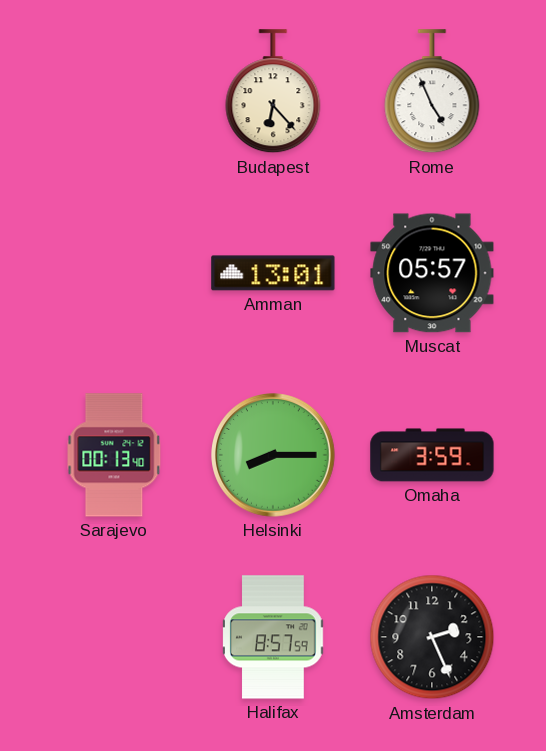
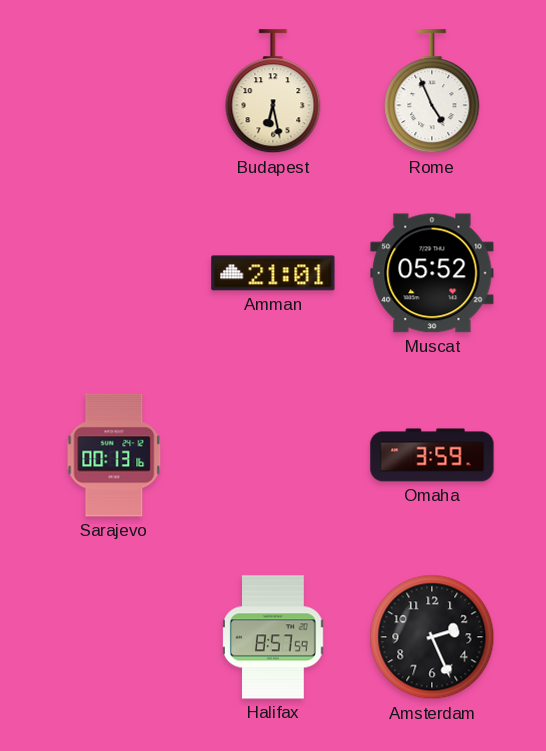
Budapest: 6:23 -> 6:28 (273, 92)
Amman: 13:01 -> 21:01 (273, 273)
Muscat: 05:57 -> 05:52 (432, 273)
Sarajevo: 00:13:40 -> 00:13:16 (114, 455)
Helsinki: 8:15 -> none (274, 456)
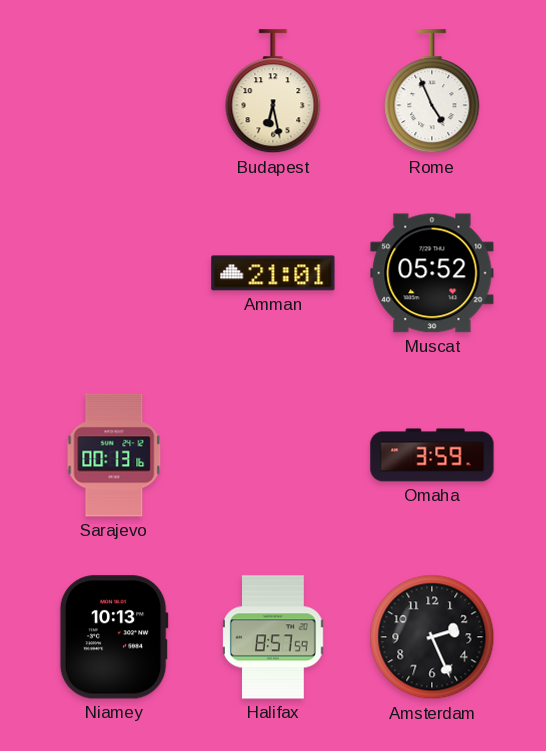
Niamey: none -> 10:13 (114, 637)
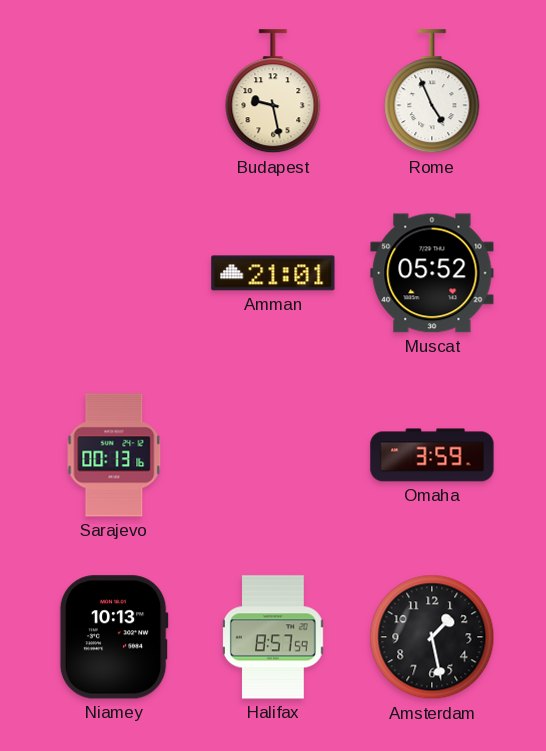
Budapest: 6:28 -> 9:28 (273, 92)
Amsterdam: 2:26 -> 1:28 (432, 637)
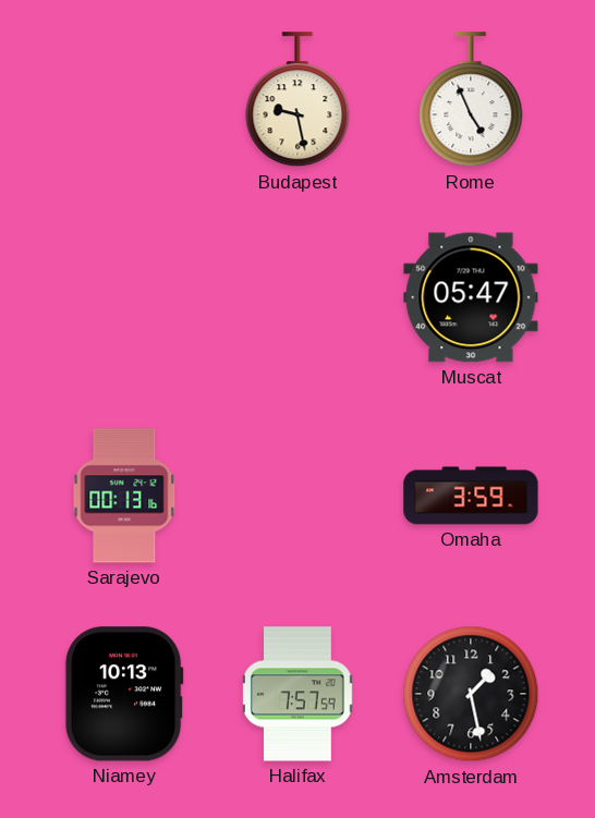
Amman: 21:01 -> none (273, 273)
Muscat: 05:52 -> 05:47 (471, 297)
Halifax: 8:57 -> 7:57 (297, 694)
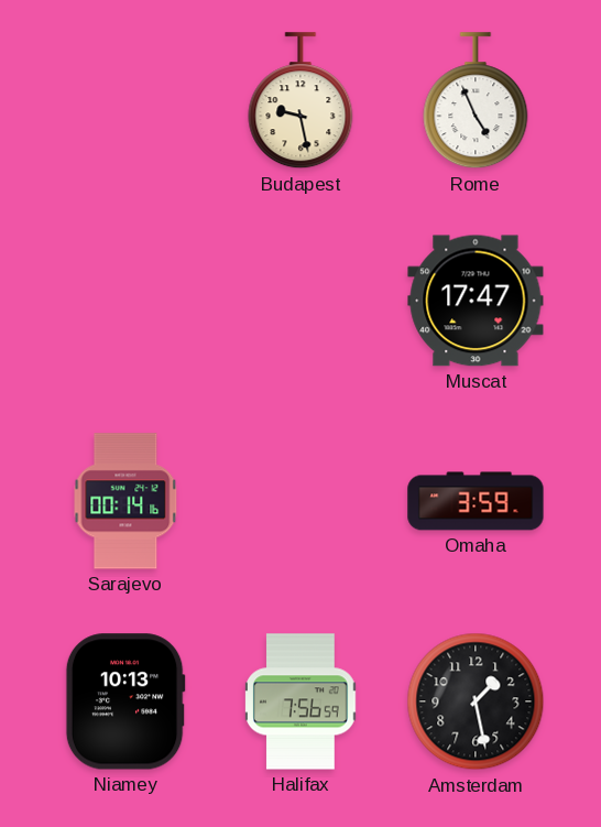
Muscat: 05:47 -> 17:47 (476, 301)
Sarajevo: 00:13 -> 00:14 (125, 501)
Halifax: 7:57 -> 7:56 (300, 701)
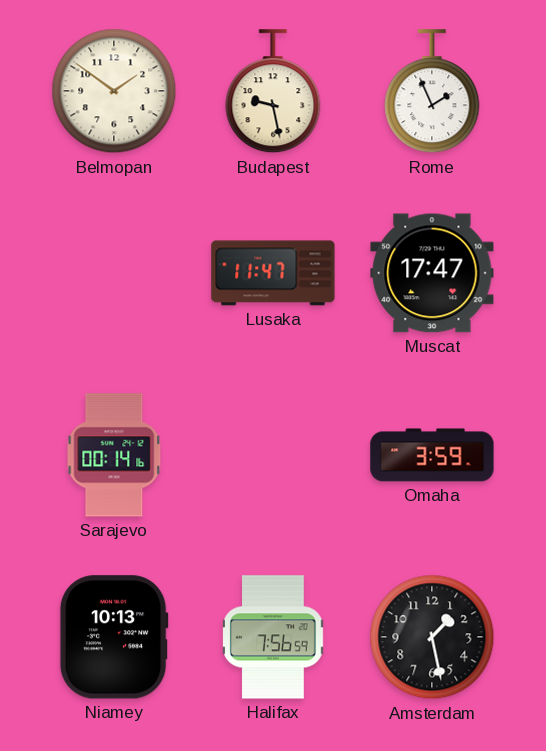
Belmopan: none -> 1:51 (114, 91)
Rome: 4:56 -> 1:56 (432, 92)
Lusaka: none -> 11:47 (273, 273)
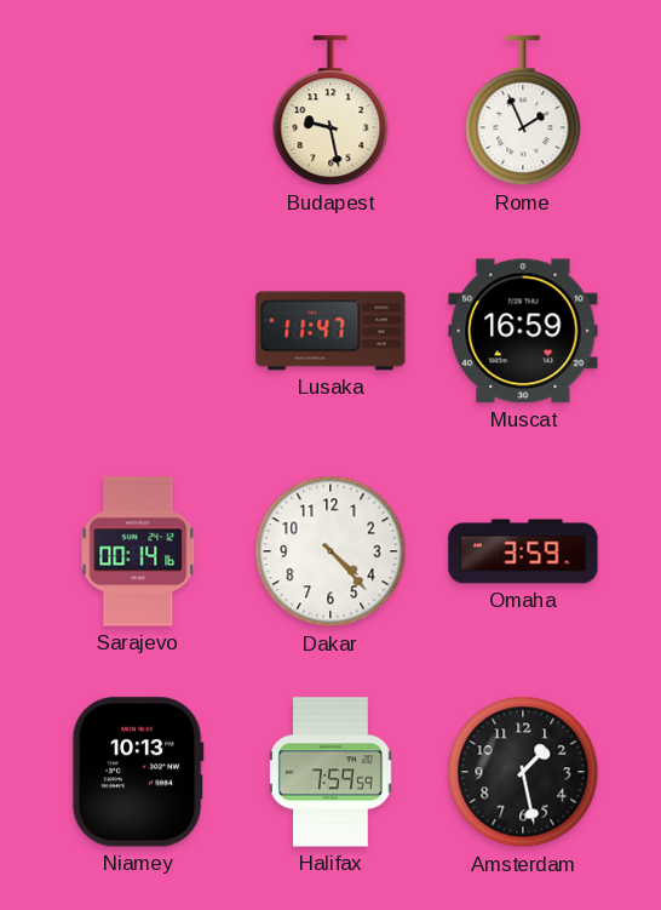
Belmopan: 1:51 -> none (114, 91)
Muscat: 17:47 -> 16:59 (523, 331)
Dakar: none -> 4:23 (330, 551)
Halifax: 7:56 -> 7:59 (330, 772)
